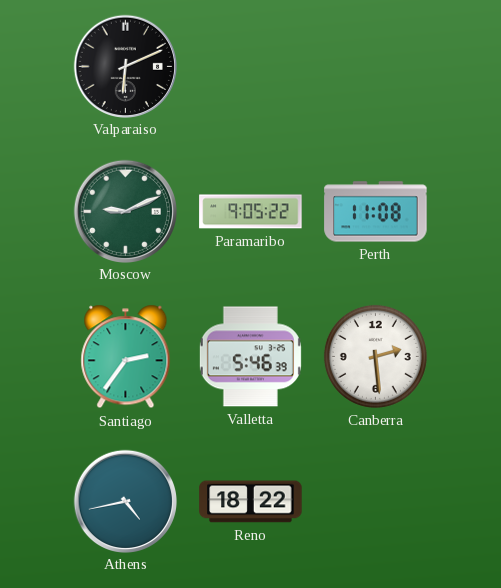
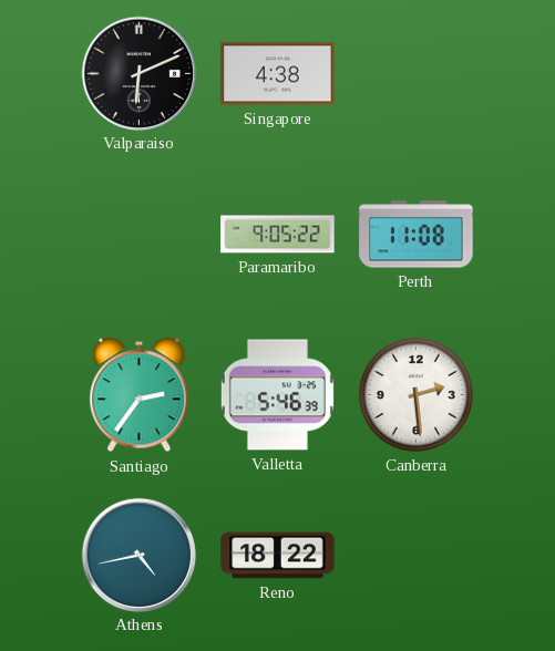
Singapore: none -> 4:38 (278, 74)
Moscow: 9:11 -> none (125, 211)
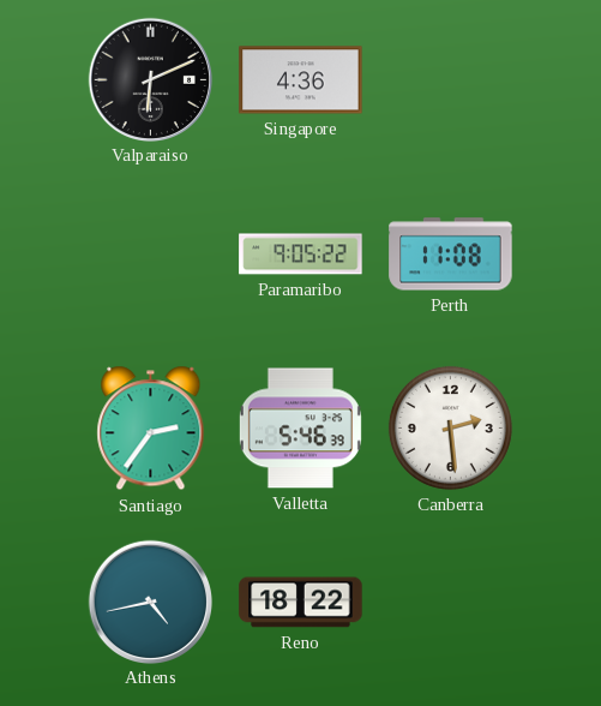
Singapore: 4:38 -> 4:36 (301, 80)
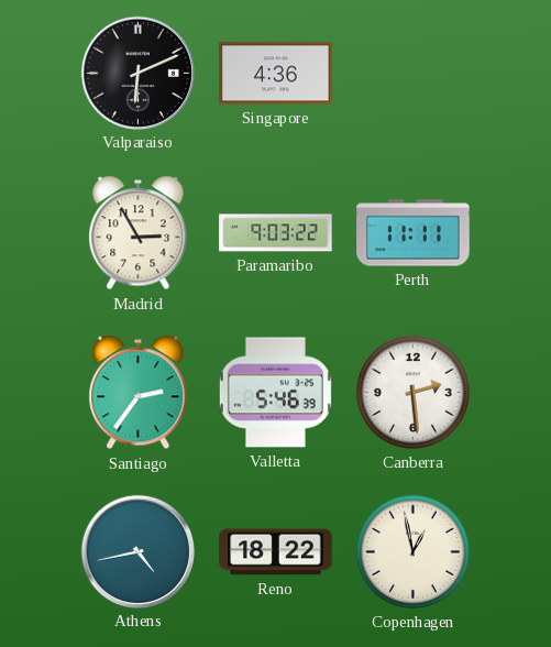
Madrid: none -> 2:55 (139, 233)
Paramaribo: 9:05 -> 9:03 (276, 233)
Perth: 11:08 -> 11:11 (414, 233)
Copenhagen: none -> 12:58 (412, 551)
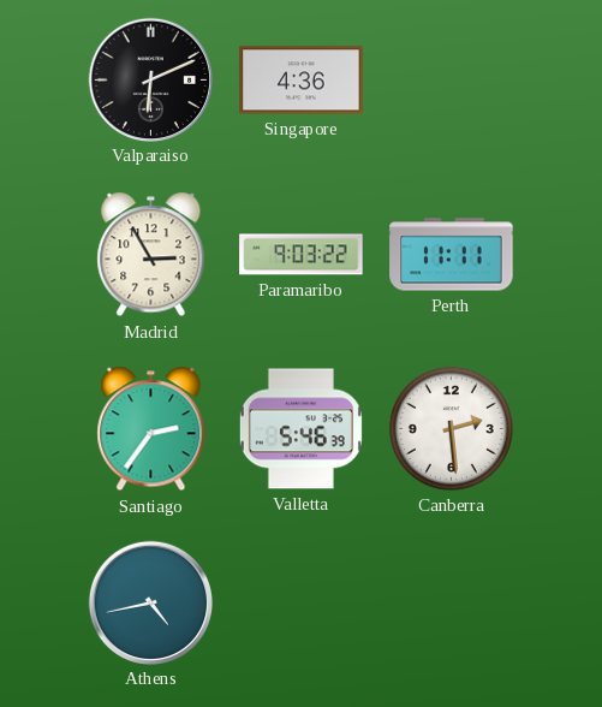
Reno: 18:22 -> none (276, 552)
Copenhagen: 12:58 -> none (412, 551)
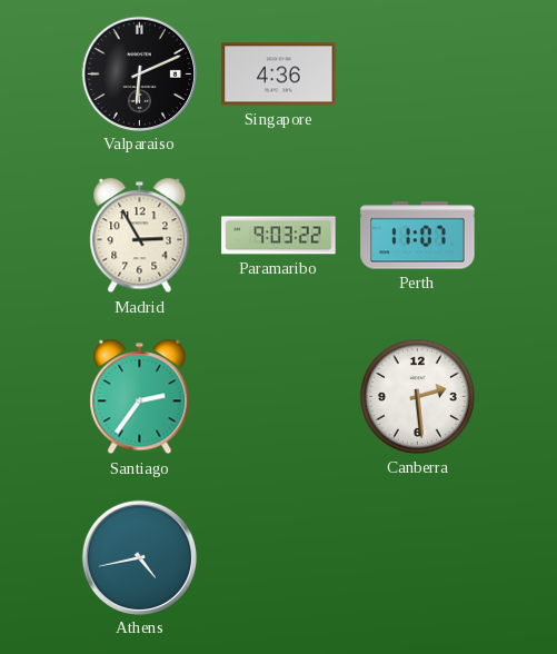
Perth: 11:11 -> 11:07 (418, 236)
Valletta: 5:46 -> none (300, 429)
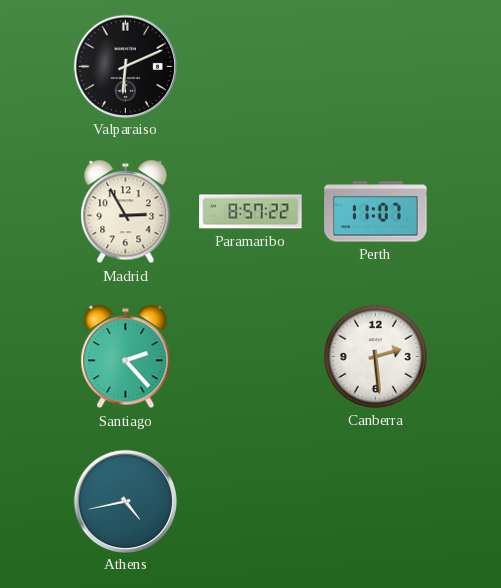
Singapore: 4:36 -> none (279, 75)
Paramaribo: 9:03 -> 8:57 (251, 212)
Santiago: 2:36 -> 2:23 (126, 357)
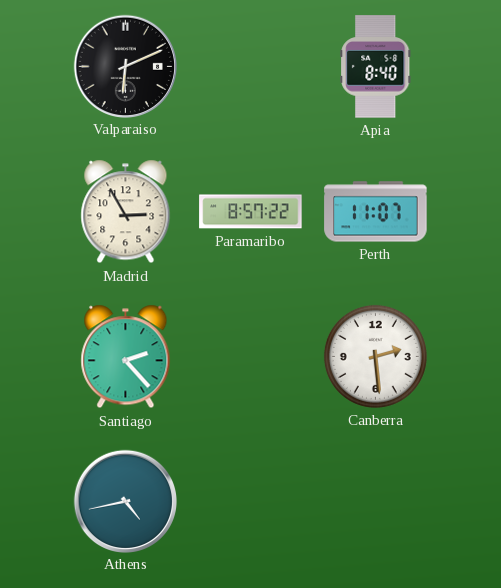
Apia: none -> 8:40 (376, 67)
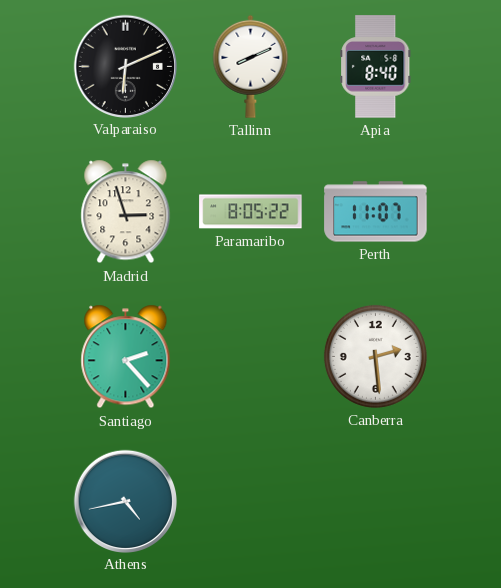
Tallinn: none -> 8:11 (251, 66)
Madrid: 2:55 -> 2:57 (126, 212)
Paramaribo: 8:57 -> 8:05 (251, 212)
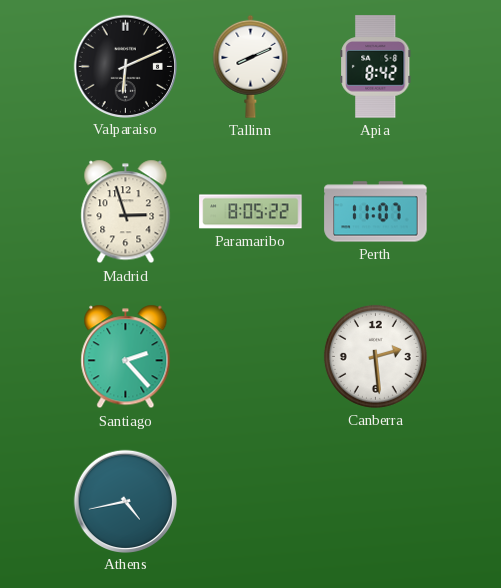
Apia: 8:40 -> 8:42 (376, 67)
